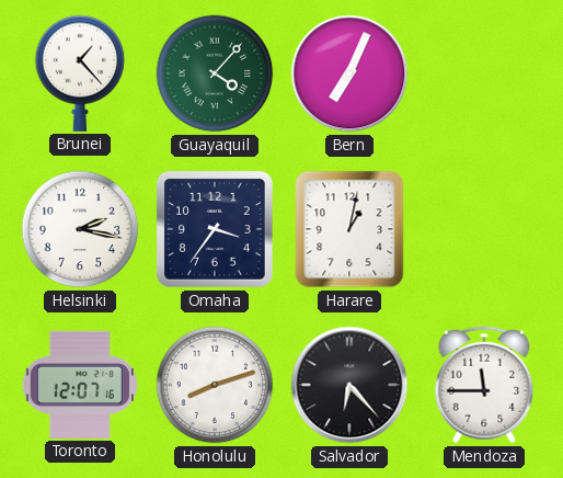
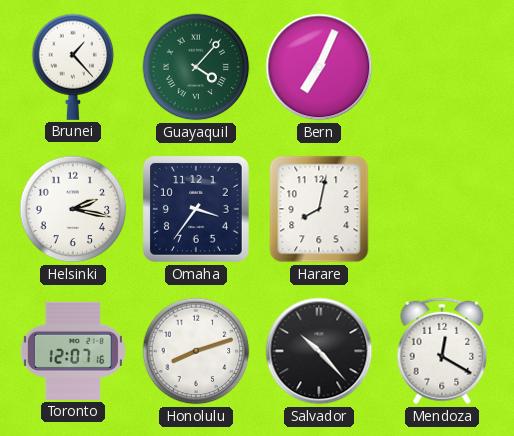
Harare: 1:02 -> 8:02 (319, 209)
Salvador: 6:23 -> 10:23 (319, 351)
Mendoza: 11:45 -> 12:20 (442, 351)
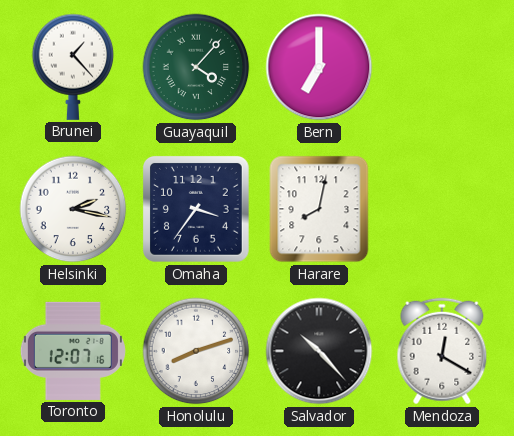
Bern: 7:04 -> 7:00 (319, 67)
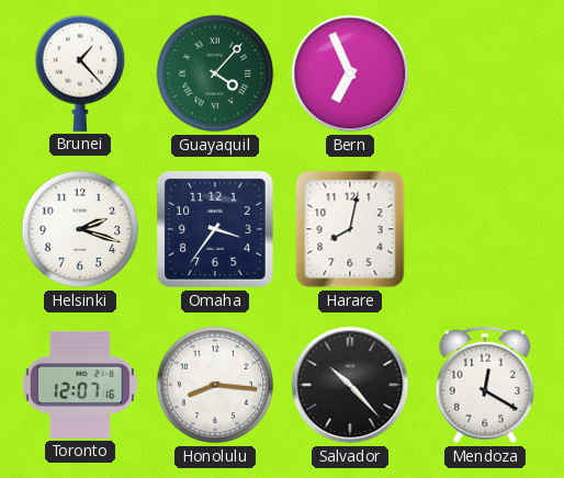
Bern: 7:00 -> 6:56 (350, 73)
Helsinki: 2:17 -> 2:18 (80, 229)
Honolulu: 8:12 -> 8:16 (215, 385)
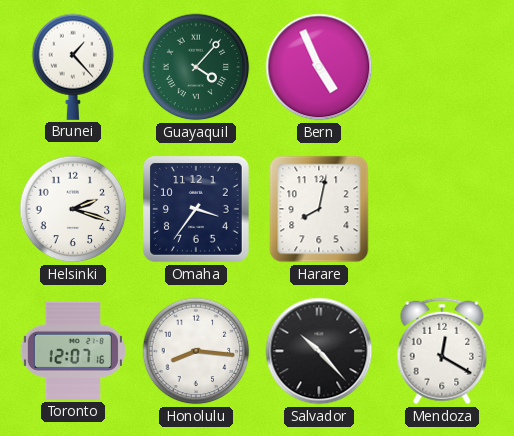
Bern: 6:56 -> 4:56 (319, 67)
